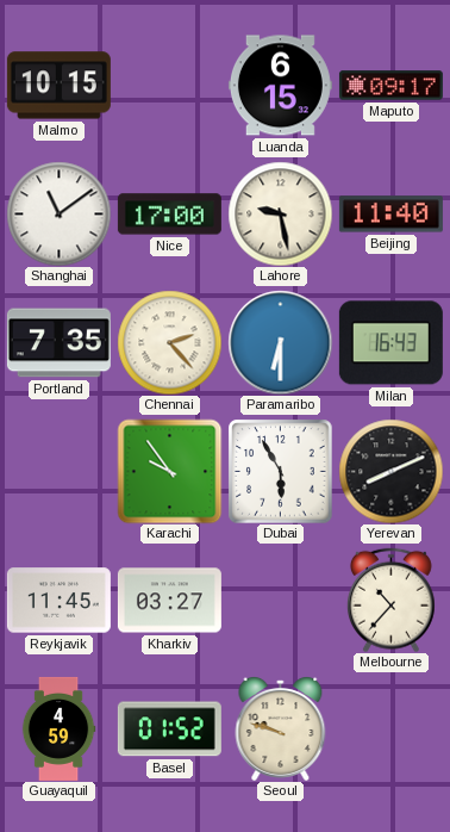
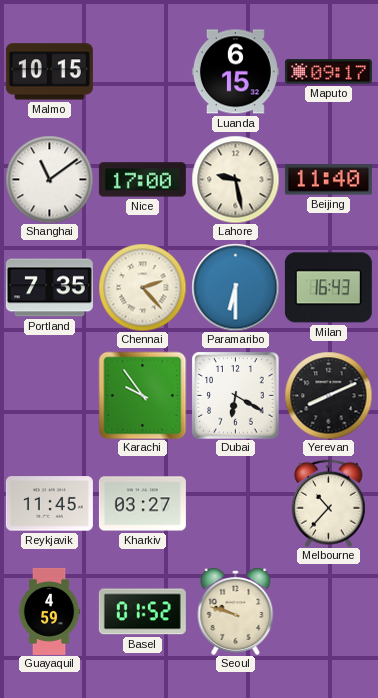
Dubai: 5:55 -> 6:20 (235, 395)
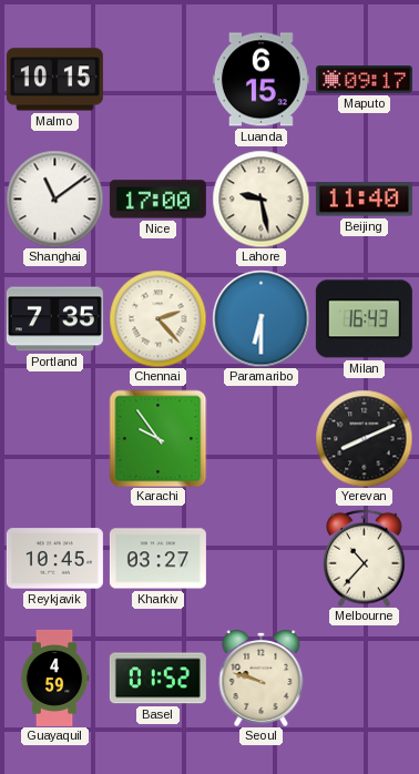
Dubai: 6:20 -> none (235, 395)
Reykjavik: 11:45 -> 10:45 (54, 559)
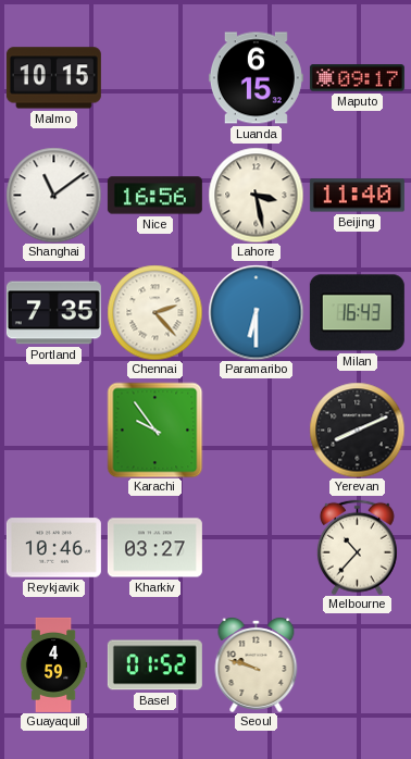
Nice: 17:00 -> 16:56 (154, 196)
Lahore: 9:28 -> 3:28 (256, 195)
Reykjavik: 10:45 -> 10:46 (53, 548)
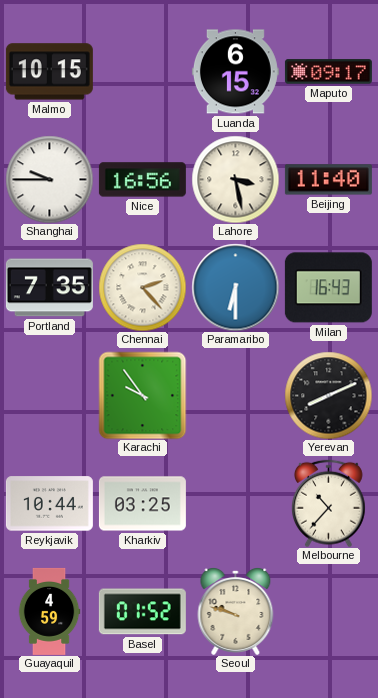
Shanghai: 11:09 -> 9:45 (49, 179)
Reykjavik: 10:46 -> 10:44 (49, 504)
Kharkiv: 03:27 -> 03:25 (142, 504)
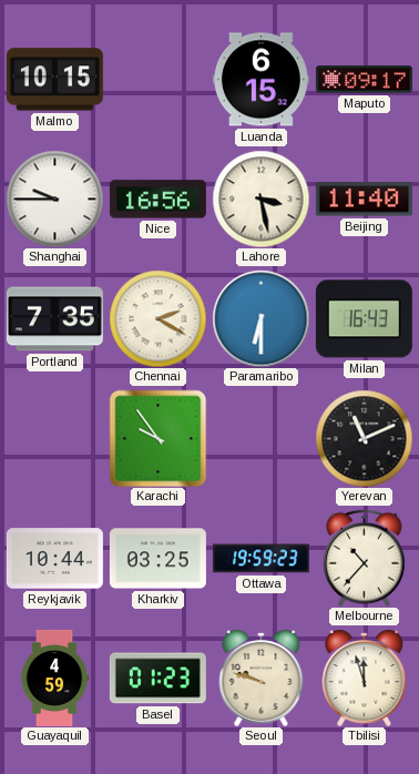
Chennai: 2:23 -> 2:20 (157, 318)
Yerevan: 8:11 -> 11:11 (364, 438)
Ottawa: none -> 19:59 (260, 559)
Basel: 01:52 -> 01:23 (157, 679)
Tbilisi: none -> 11:57 (365, 679)
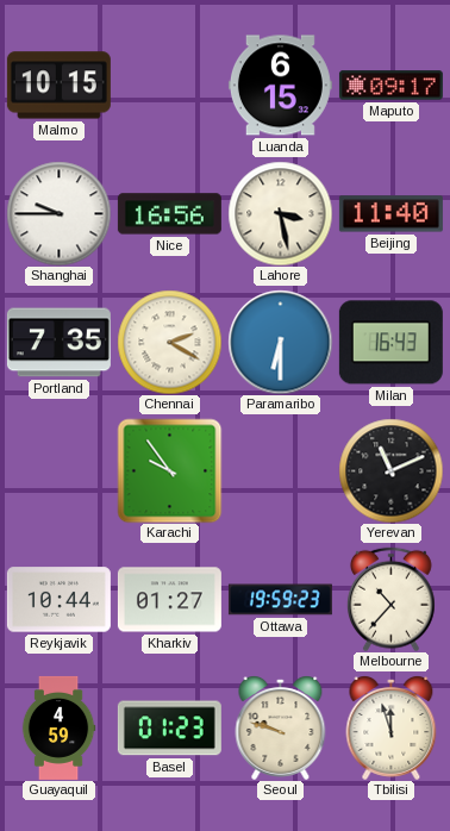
Kharkiv: 03:25 -> 01:27 (169, 600)
